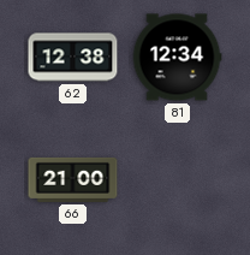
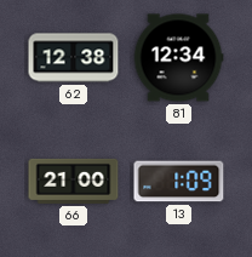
13: none -> 1:09 (179, 182)
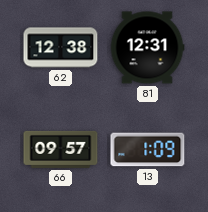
81: 12:34 -> 12:31 (147, 48)
66: 21:00 -> 09:57 (61, 149)
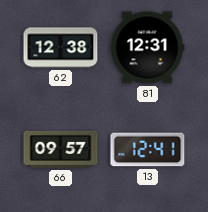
13: 1:09 -> 12:41 (148, 150)
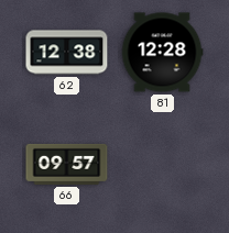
81: 12:31 -> 12:28 (162, 53)
13: 12:41 -> none (148, 150)
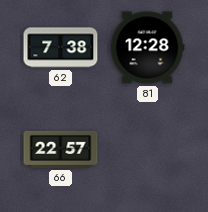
62: 12:38 -> 7:38 (61, 48)
66: 09:57 -> 22:57 (61, 149)
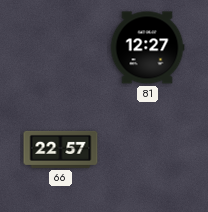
62: 7:38 -> none (61, 48)
81: 12:28 -> 12:27 (147, 48)
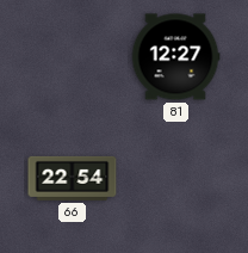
66: 22:57 -> 22:54 (73, 178)
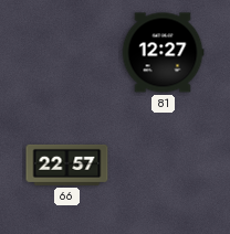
66: 22:54 -> 22:57 (67, 164)
